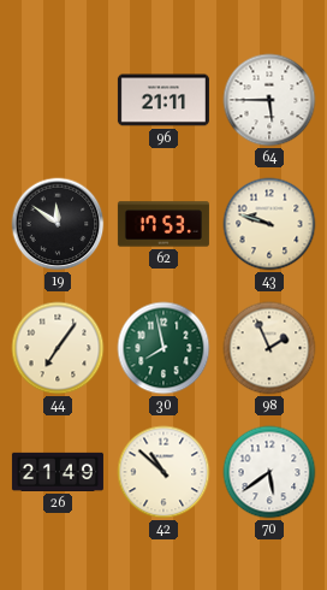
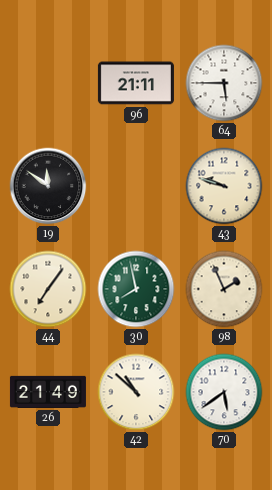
62: 17:53 -> none (163, 224)
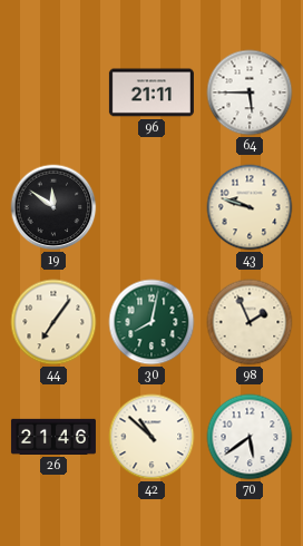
30: 7:58 -> 8:02 (151, 322)
26: 21:49 -> 21:46 (53, 437)
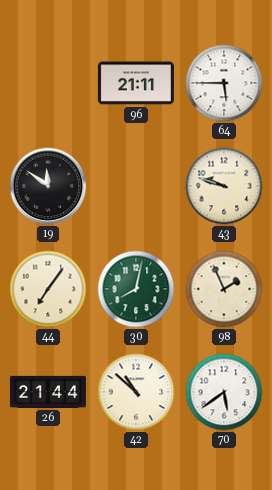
26: 21:46 -> 21:44 (48, 392)
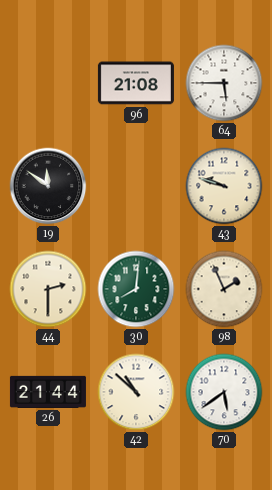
96: 21:11 -> 21:08 (136, 83)
44: 7:06 -> 2:30 (48, 289)
30: 8:02 -> 8:01 (136, 289)
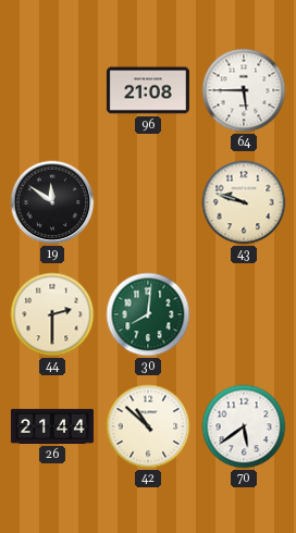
98: 1:56 -> none (224, 289)
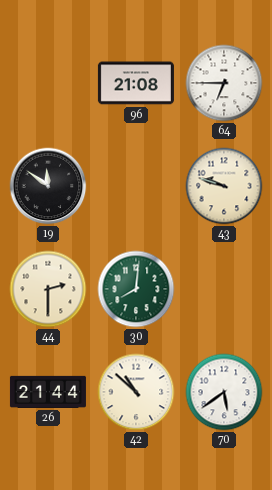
64: 5:45 -> 6:45 (224, 83)
